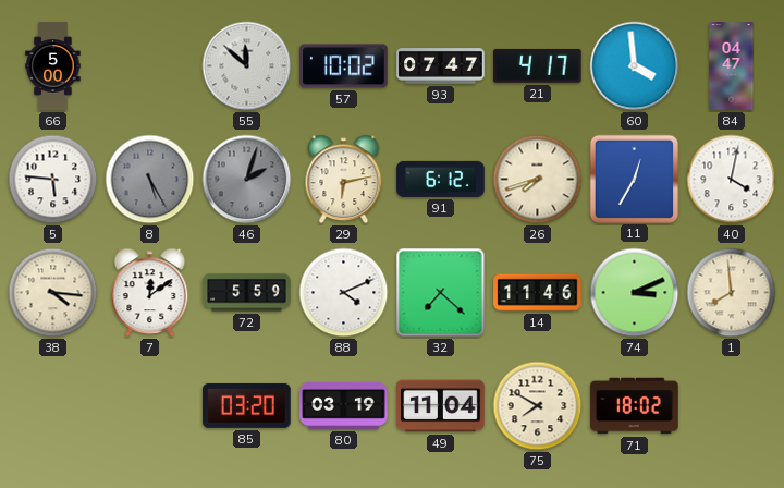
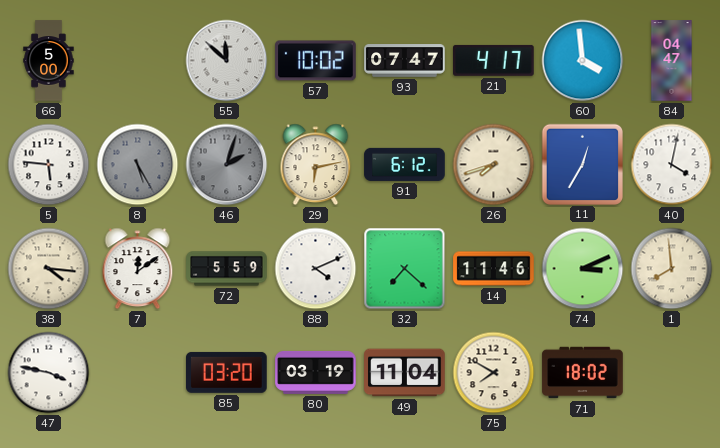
47: none -> 3:47 (49, 373)
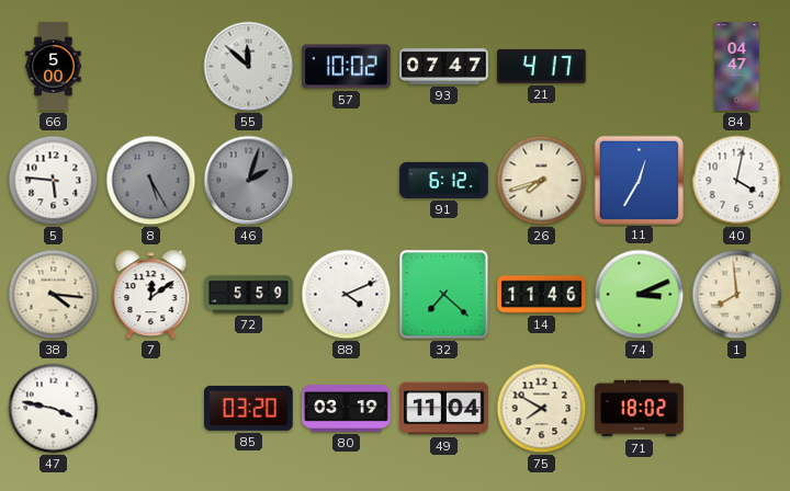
60: 3:59 -> none (583, 61)
29: 6:13 -> none (316, 165)
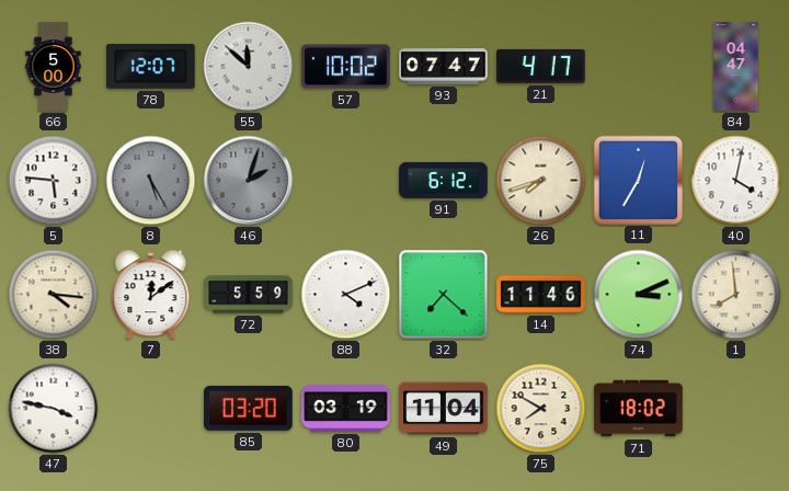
78: none -> 12:07 (151, 67)
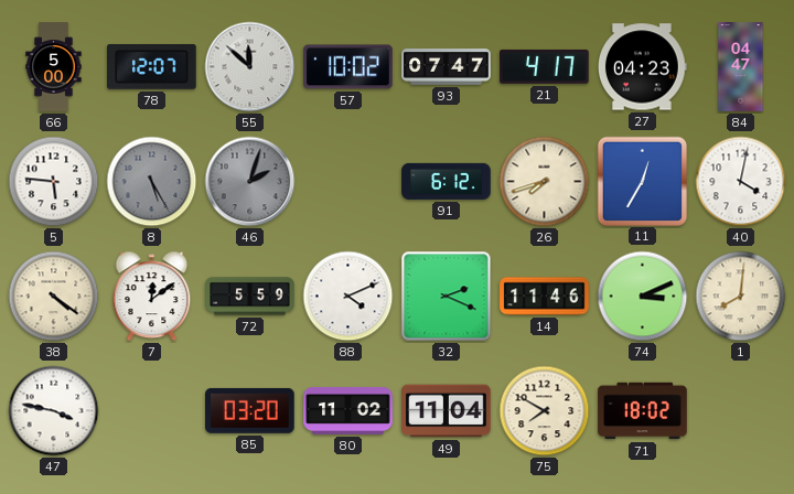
27: none -> 04:23 (643, 67)
38: 4:16 -> 4:21 (54, 297)
32: 7:22 -> 2:19 (447, 297)
1: 7:59 -> 8:01 (741, 297)
80: 03:19 -> 11:02 (348, 410)
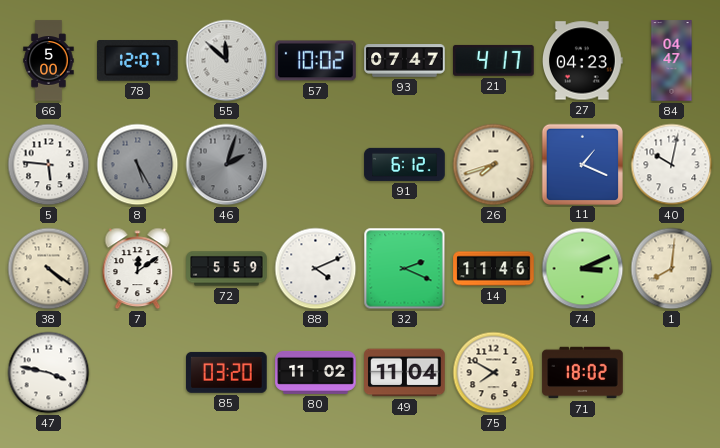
11: 12:35 -> 1:19 (583, 164)
40: 4:02 -> 10:02 (672, 165)
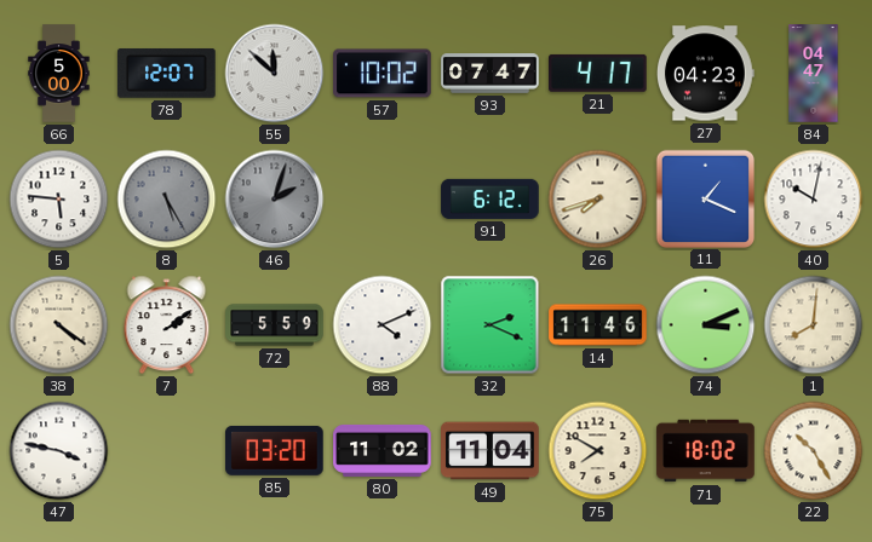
7: 12:09 -> 2:09 (167, 325)
22: none -> 10:25 (814, 451)
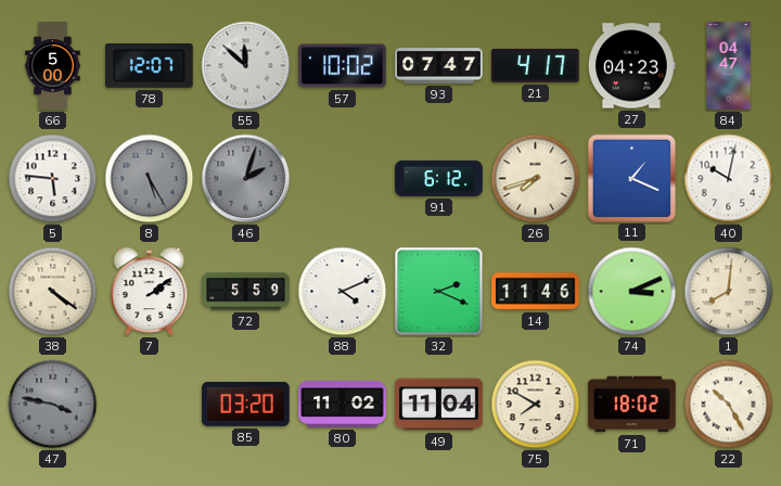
47 dial: white -> grey (53, 405)
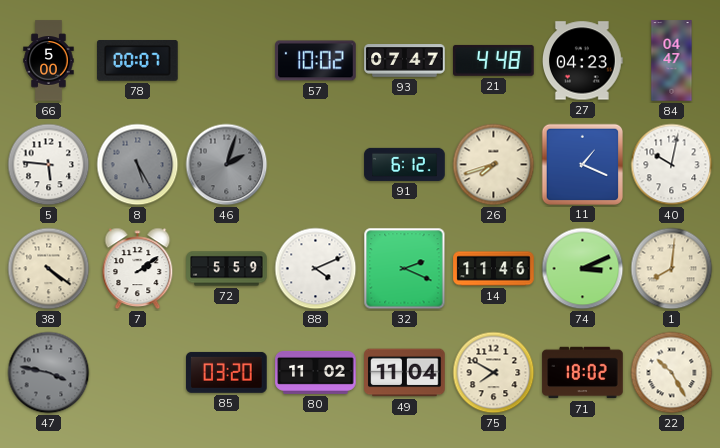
78: 12:07 -> 00:07 (138, 61)
55: 11:52 -> none (246, 66)
21: 4:17 -> 4:48 (494, 60)
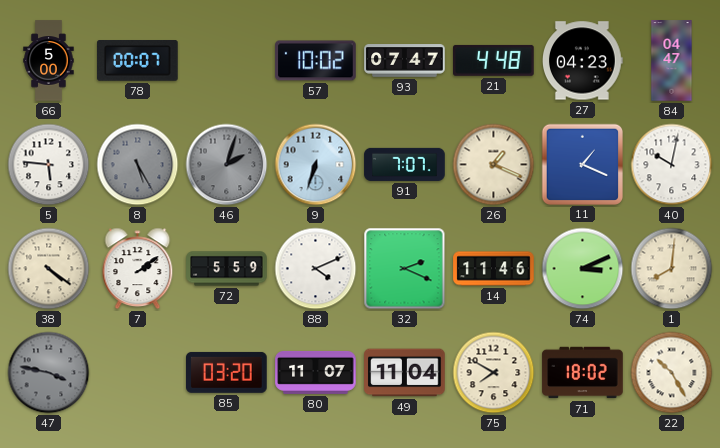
9: none -> 6:33 (316, 165)
91: 6:12 -> 7:07 (405, 164)
26: 7:42 -> 1:19 (494, 165)
80: 11:02 -> 11:07 (316, 372)
